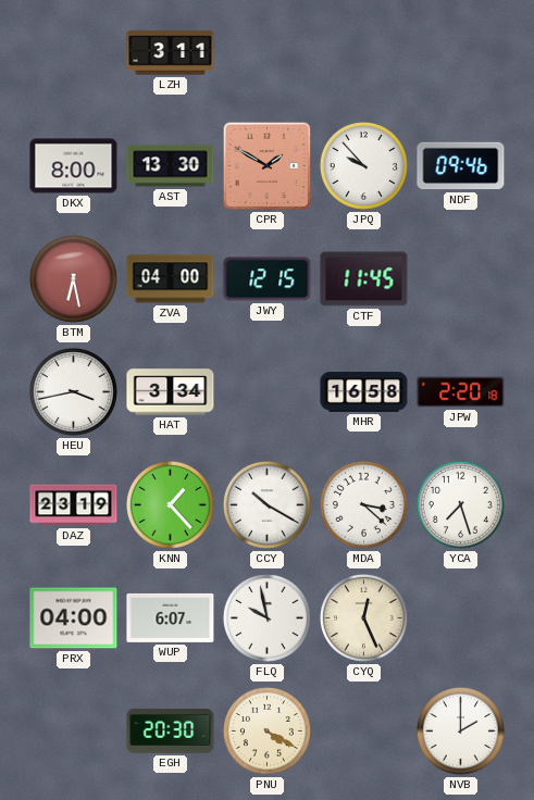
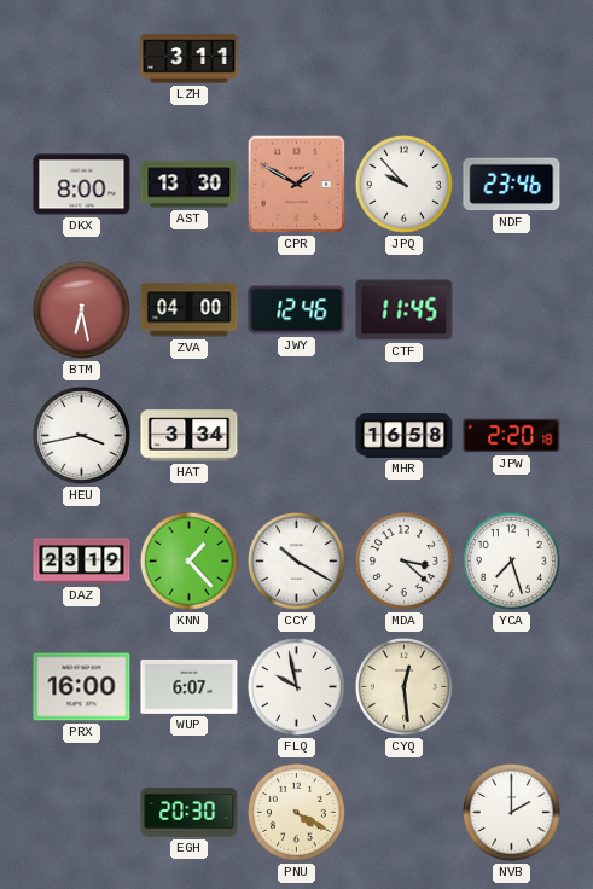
NDF: 09:46 -> 23:46 (512, 185)
JWY: 12:15 -> 12:46 (297, 310)
PRX: 04:00 -> 16:00 (82, 687)
CYQ: 12:26 -> 12:29 (403, 686)
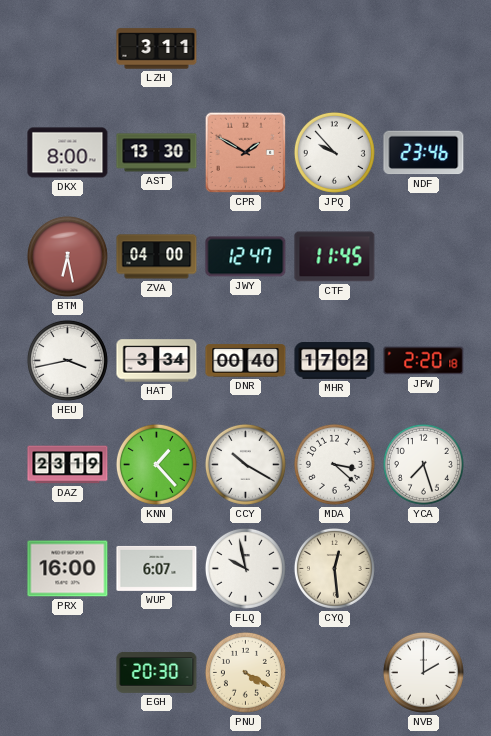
JWY: 12:46 -> 12:47 (246, 257)
DNR: none -> 00:40 (246, 361)
MHR: 16:58 -> 17:02 (335, 361)
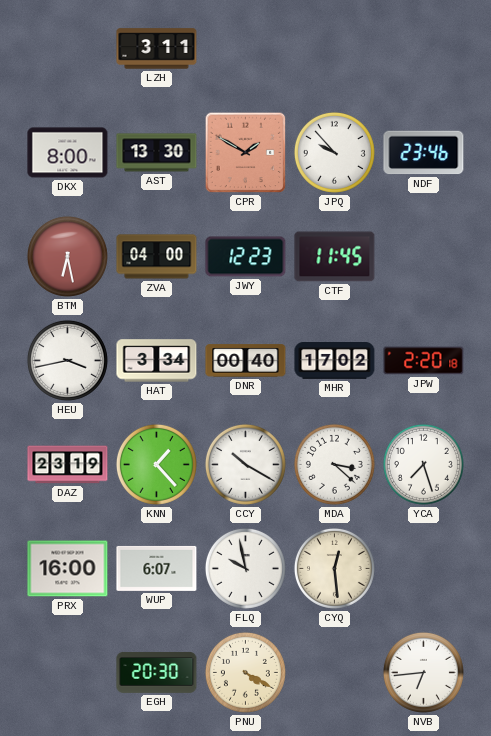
JWY: 12:47 -> 12:23 (246, 257)
NVB: 2:00 -> 6:44 (423, 672)
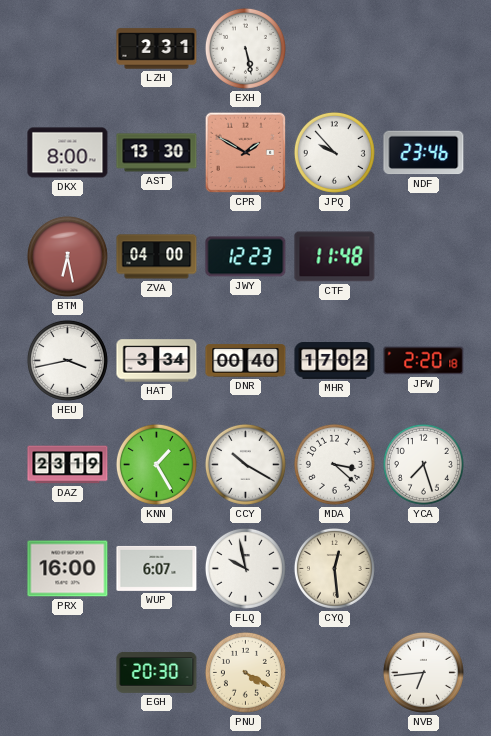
LZH: 3:11 -> 2:31 (157, 49)
EXH: none -> 5:28 (245, 48)
CTF: 11:45 -> 11:48 (335, 257)
KNN: 1:23 -> 1:25 (156, 464)
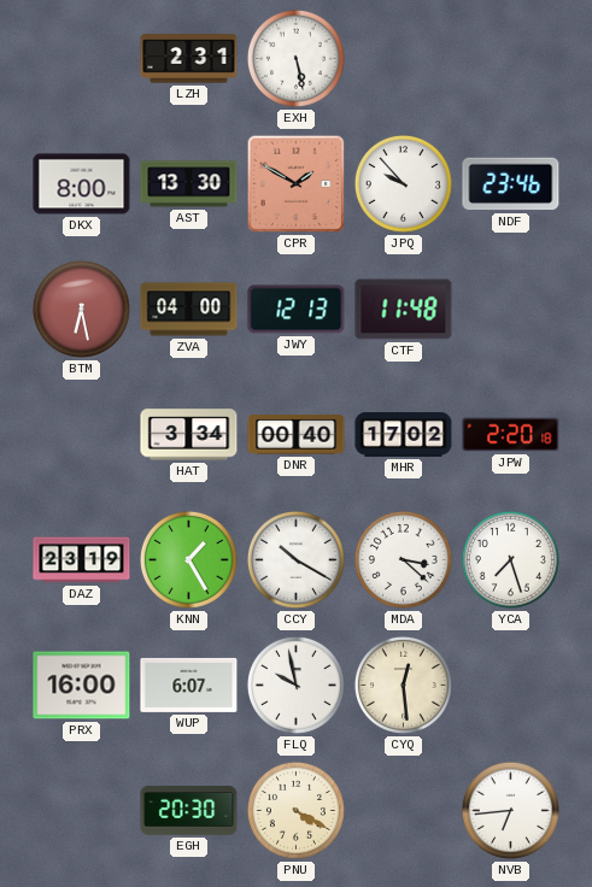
JWY: 12:23 -> 12:13 (297, 310)
HEU: 3:43 -> none (67, 360)
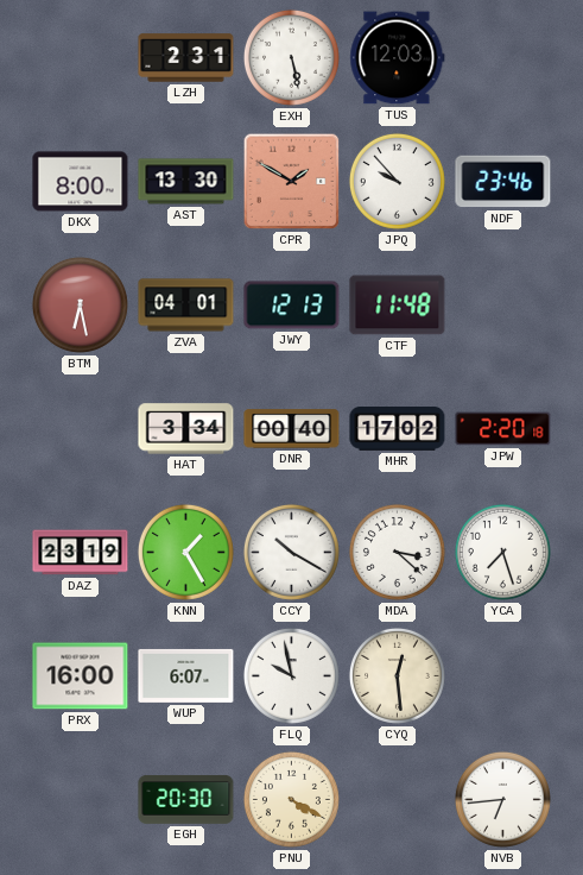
TUS: none -> 12:03 (398, 58)
ZVA: 04:00 -> 04:01 (186, 306)
